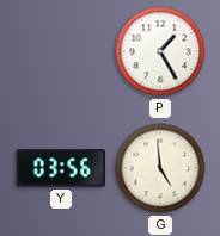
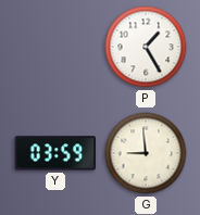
Y: 03:56 -> 03:59 (54, 153)
G: 4:59 -> 8:59 (146, 153)
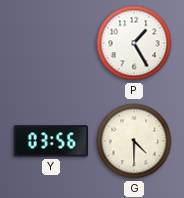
Y: 03:59 -> 03:56 (50, 141)
G: 8:59 -> 4:30 (134, 141)
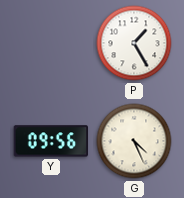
Y: 03:56 -> 09:56 (50, 141)
G: 4:30 -> 4:26 (134, 141)
